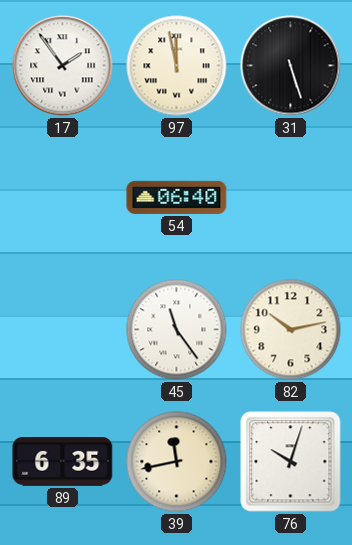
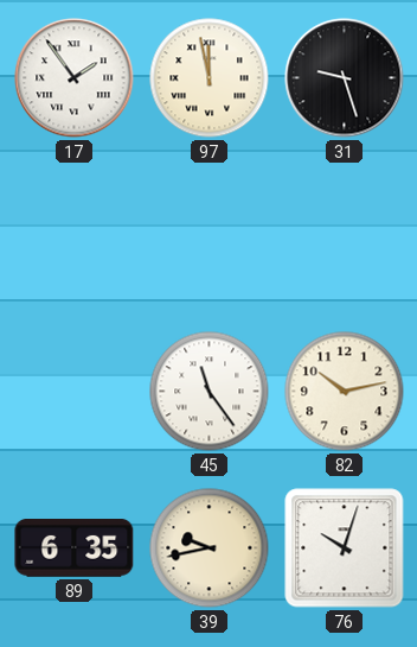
31: 5:27 -> 9:27 (345, 78)
54: 06:40 -> none (177, 197)
39: 11:43 -> 9:43 (210, 548)
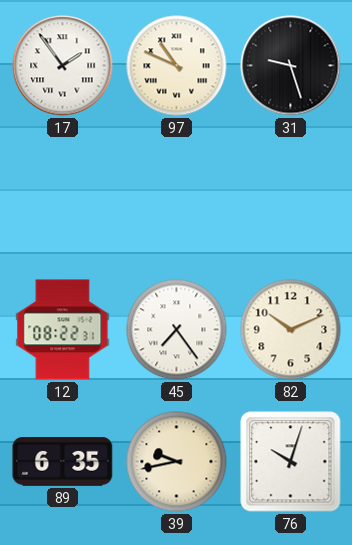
97: 11:58 -> 10:49 (177, 66)
12: none -> 08:22 (63, 330)
45: 11:24 -> 7:24 (177, 330)
82: 10:13 -> 10:11 (291, 330)
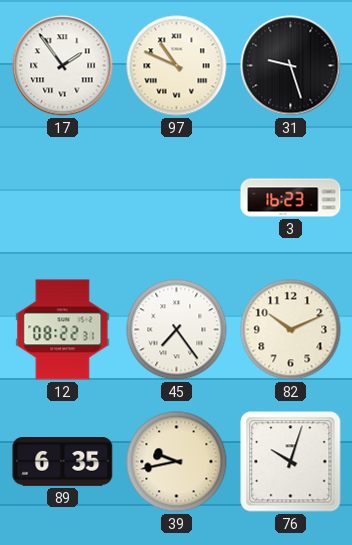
3: none -> 16:23 (291, 198)
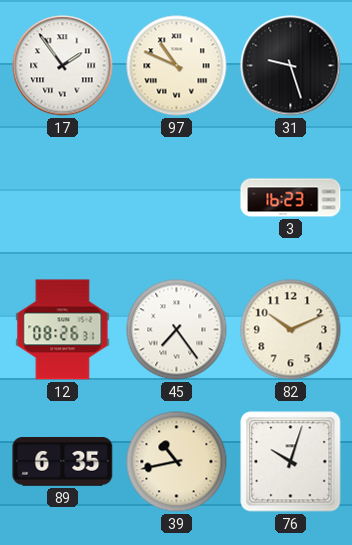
12: 08:22 -> 08:26 (63, 330)
39: 9:43 -> 10:43 (177, 462)
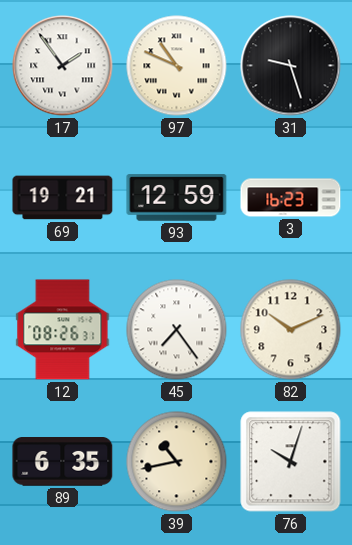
69: none -> 19:21 (63, 198)
93: none -> 12:59 (177, 198)
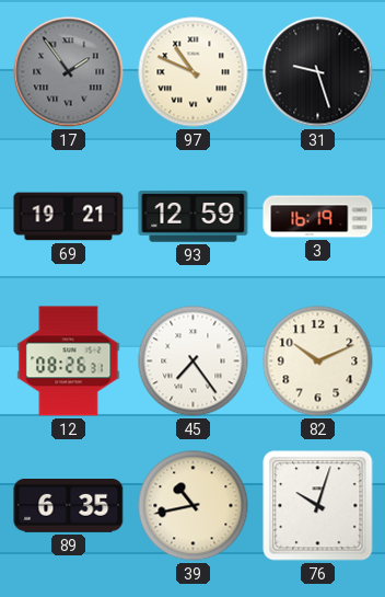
17 dial: white -> grey (69, 72)
3: 16:23 -> 16:19 (318, 217)
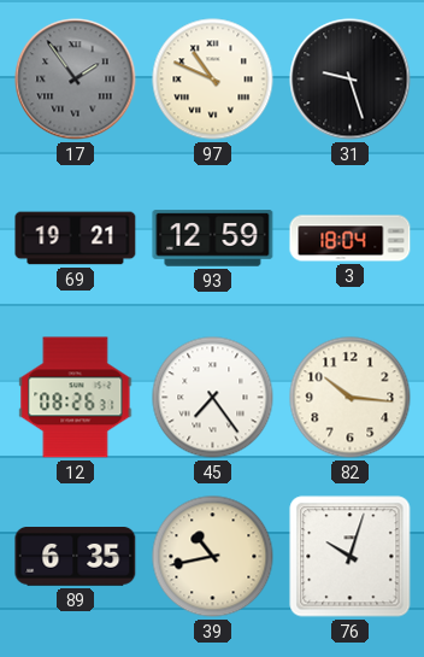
3: 16:19 -> 18:04 (351, 239)
82: 10:11 -> 10:16 (351, 398)
